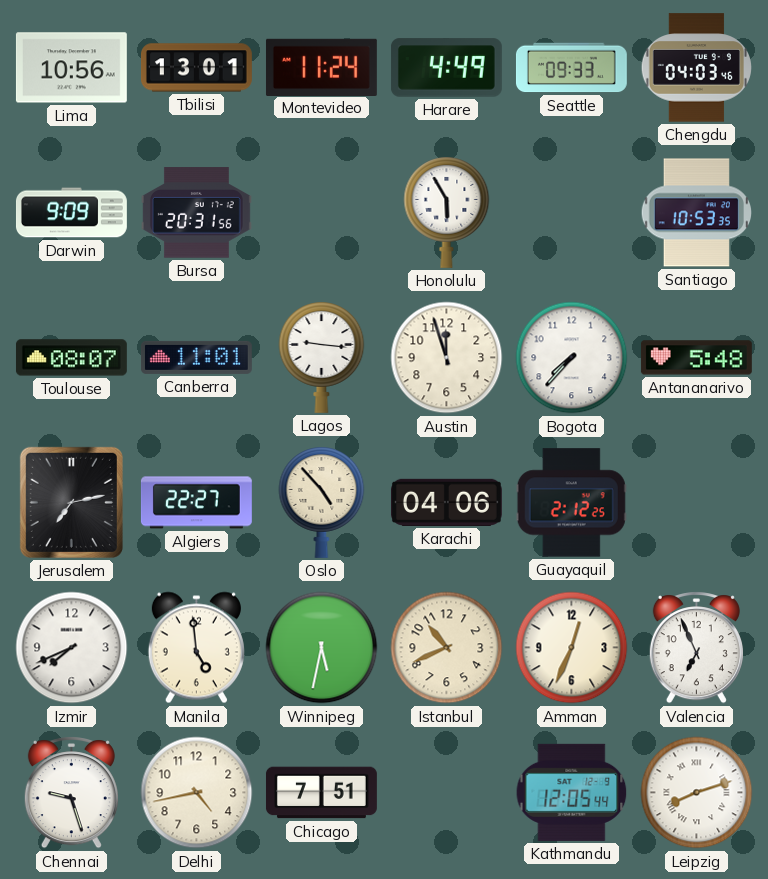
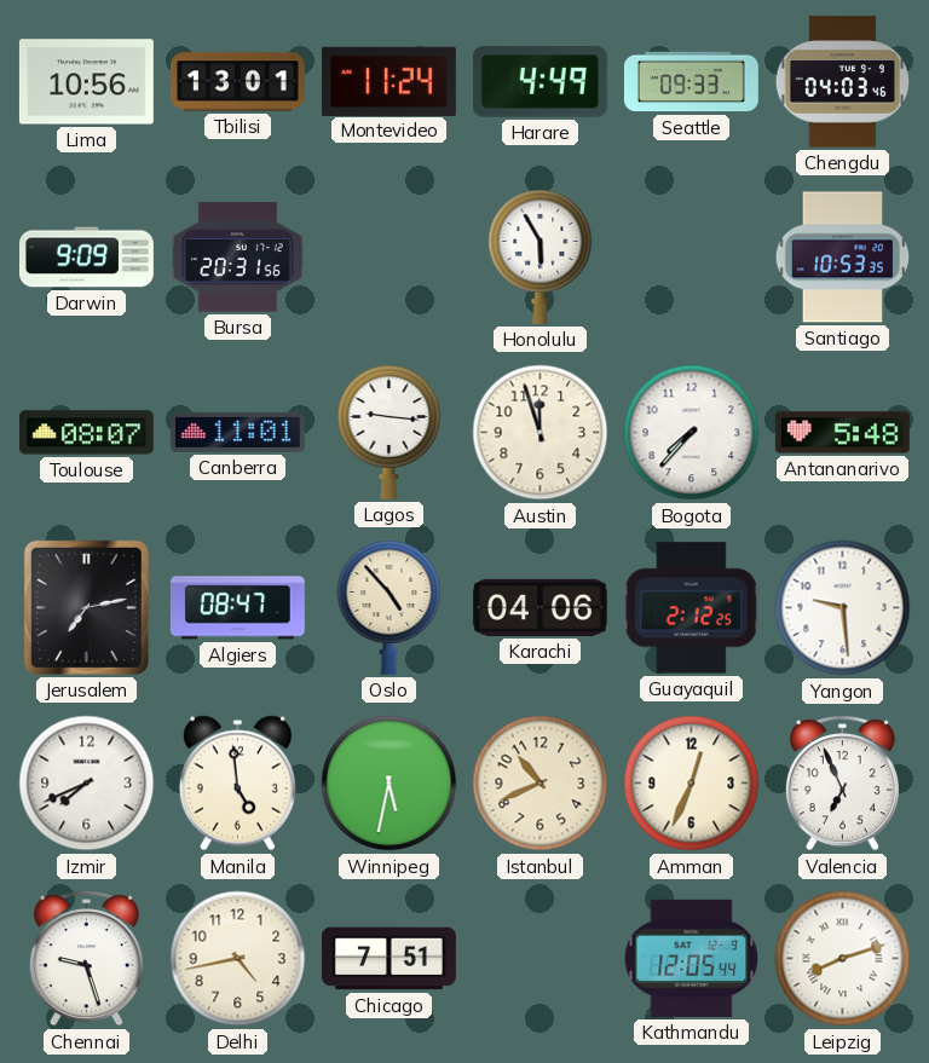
Algiers: 22:27 -> 08:47 (237, 608)
Yangon: none -> 9:29 (843, 608)
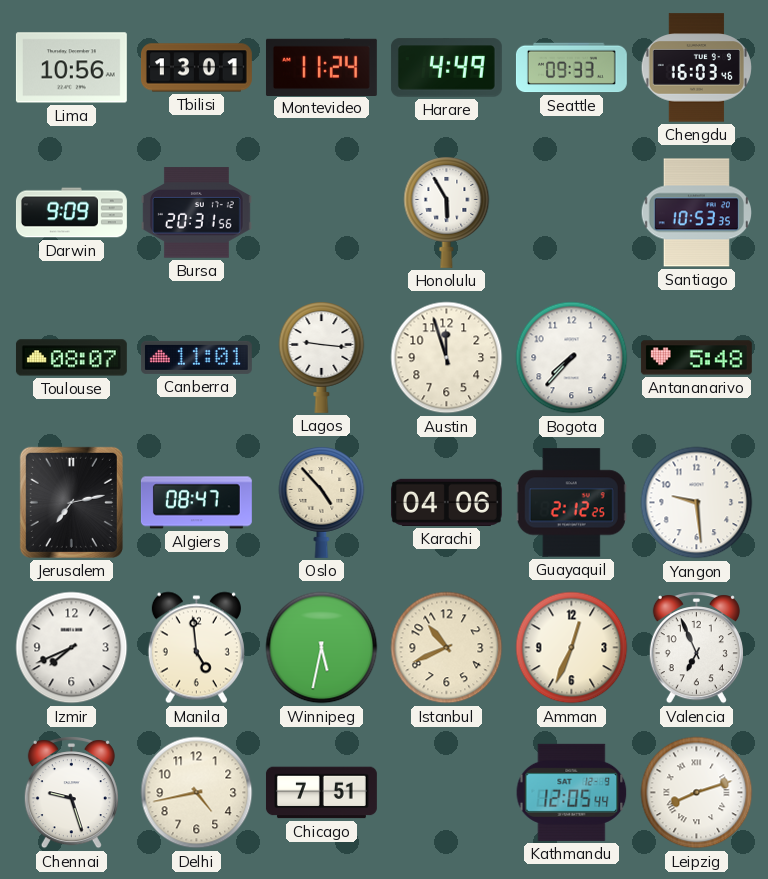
Chengdu: 04:03 -> 16:03 (696, 68)
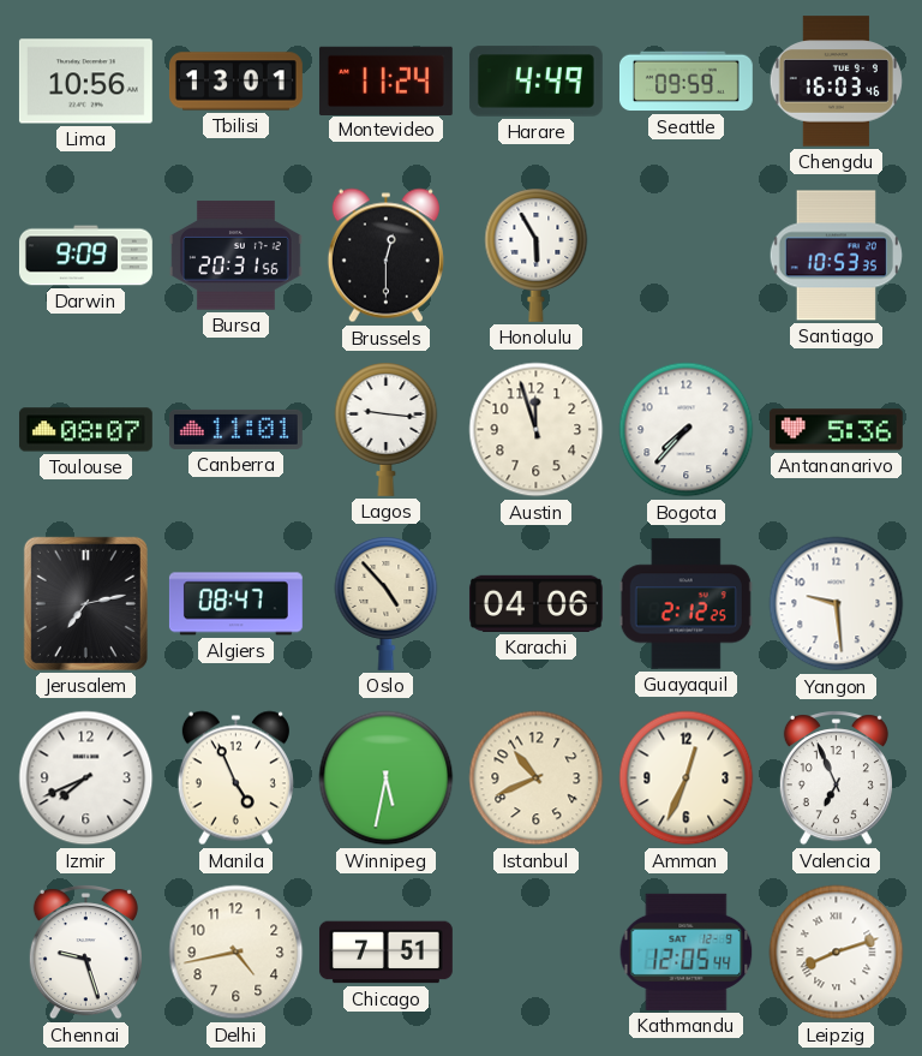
Seattle: 09:33 -> 09:59 (685, 82)
Brussels: none -> 12:30 (385, 256)
Antananarivo: 5:48 -> 5:36 (836, 430)
Manila: 4:59 -> 4:56 (235, 778)
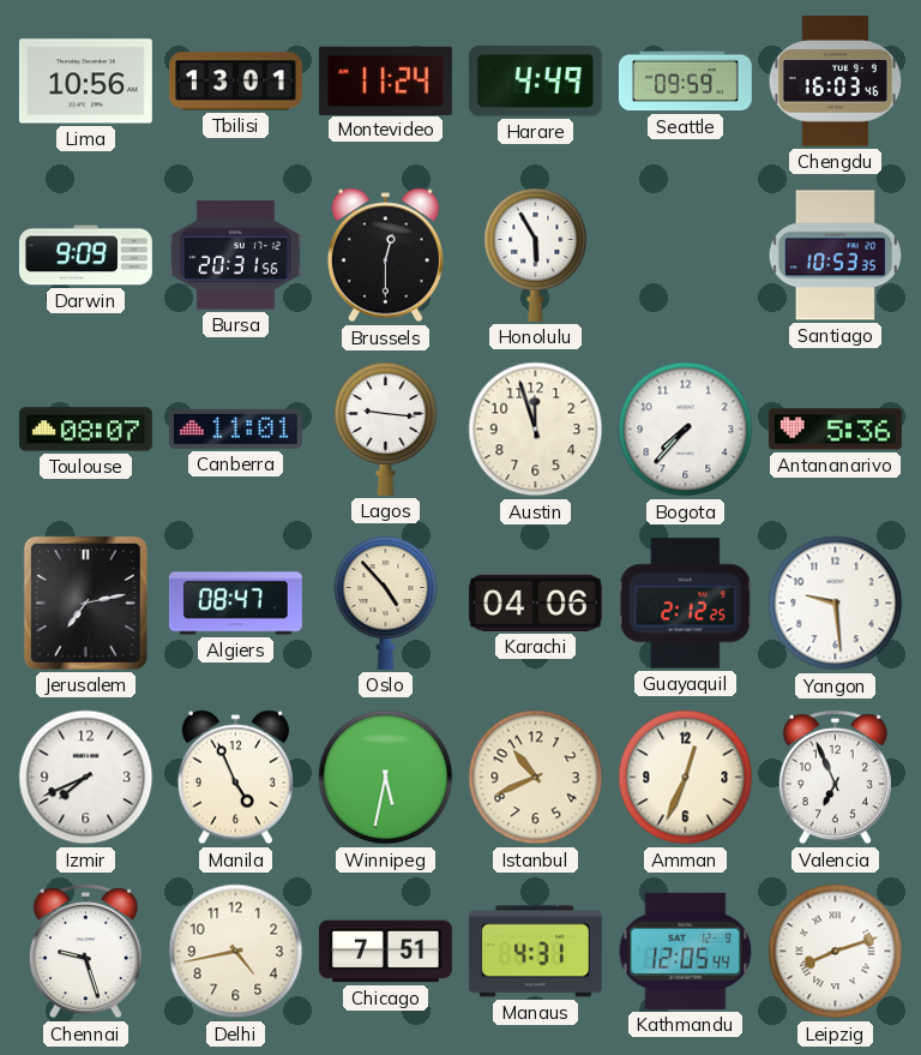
Manaus: none -> 4:31 (535, 952)
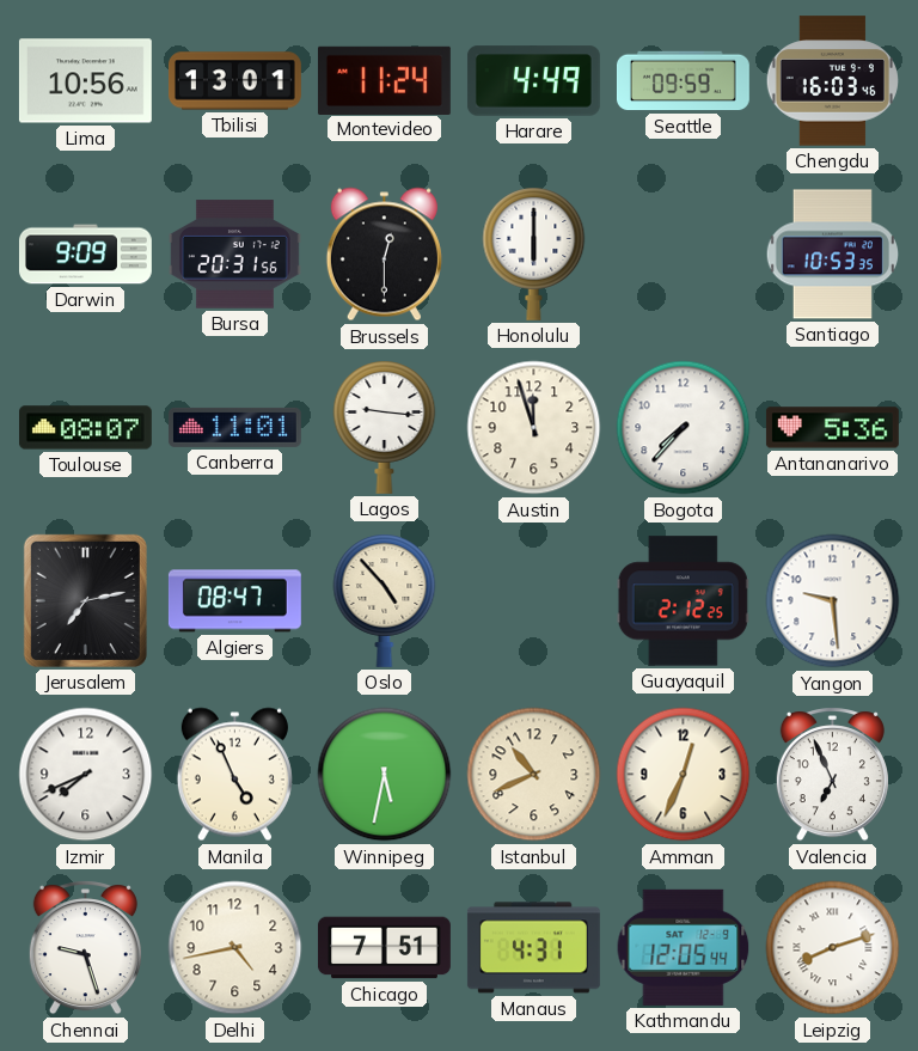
Honolulu: 5:55 -> 6:00 (534, 253)
Karachi: 04:06 -> none (535, 603)
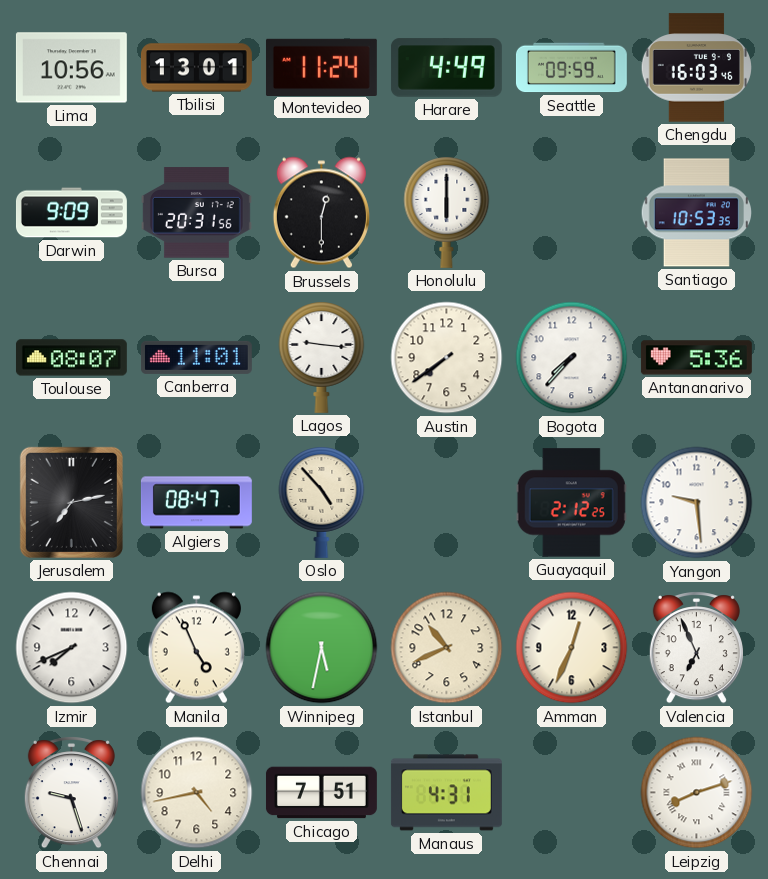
Austin: 11:57 -> 7:39 (447, 358)
Kathmandu: 12:05 -> none (684, 947)
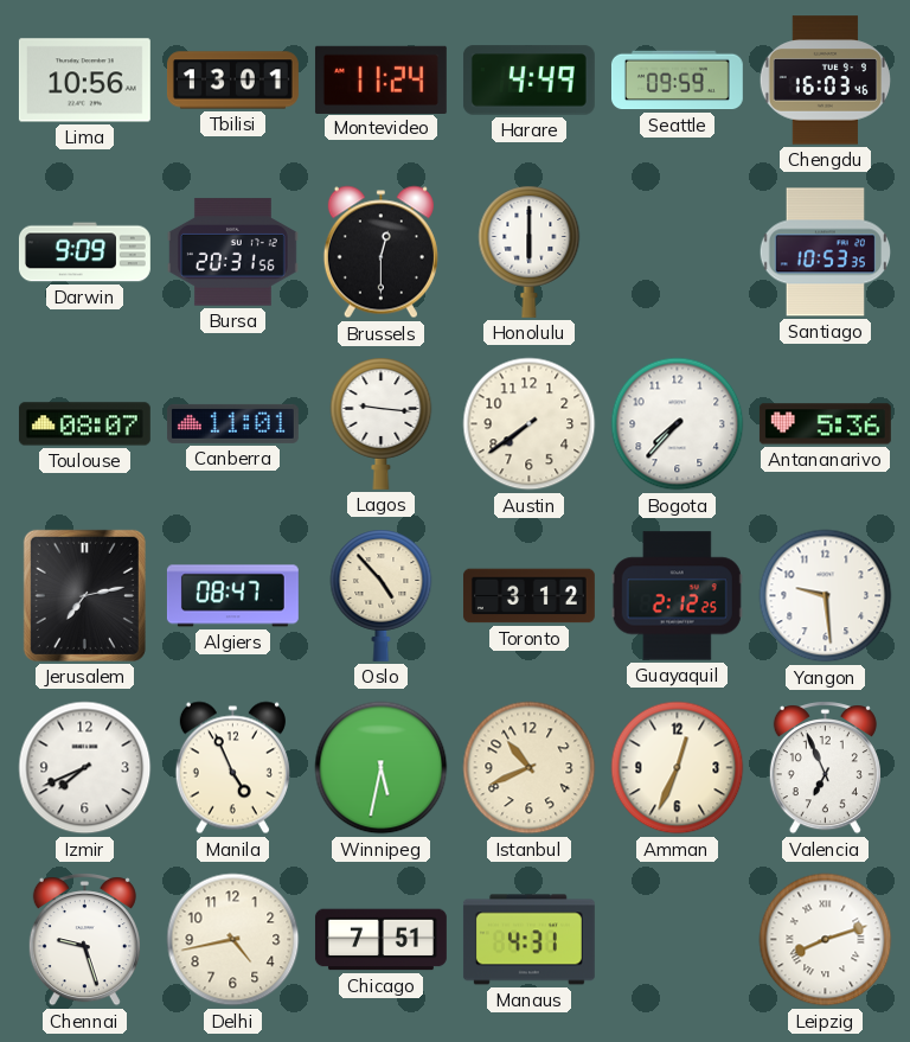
Toronto: none -> 3:12 (528, 596)
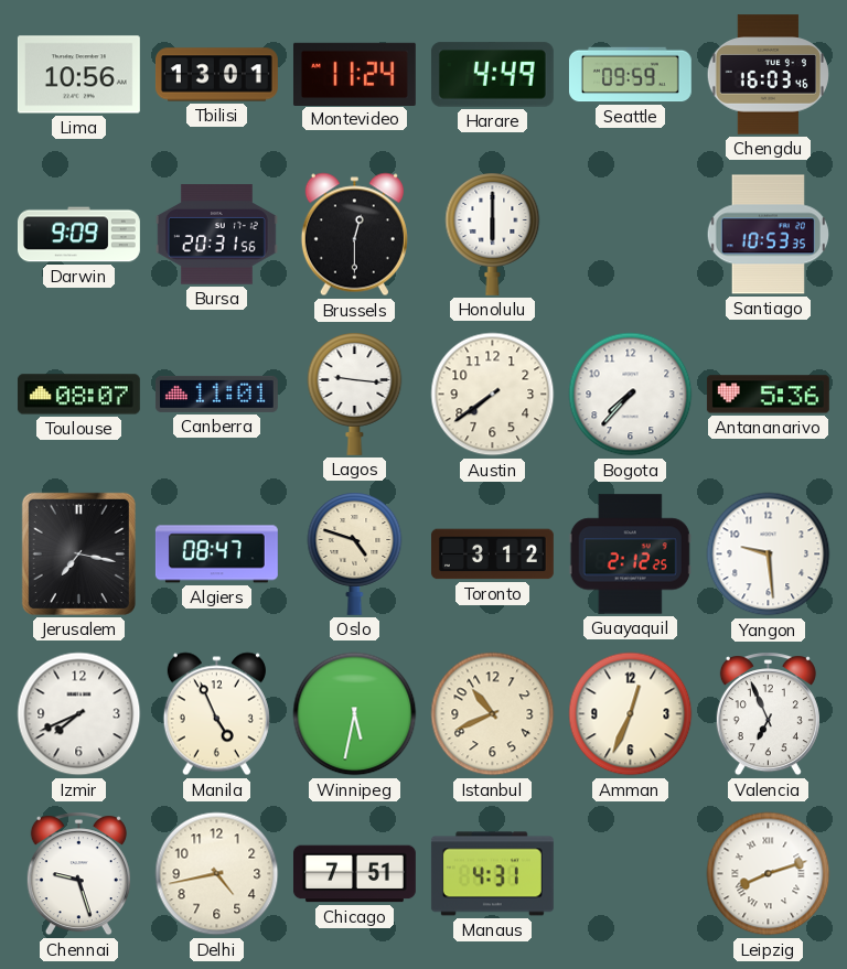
Jerusalem: 7:13 -> 7:17 (78, 553)
Oslo: 4:53 -> 4:48 (355, 553)
